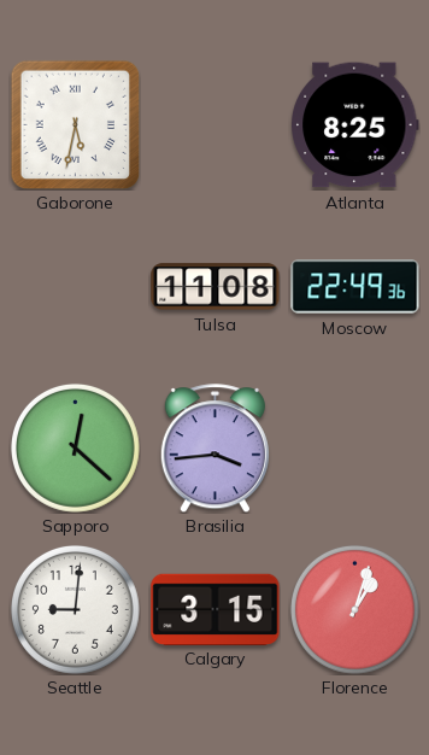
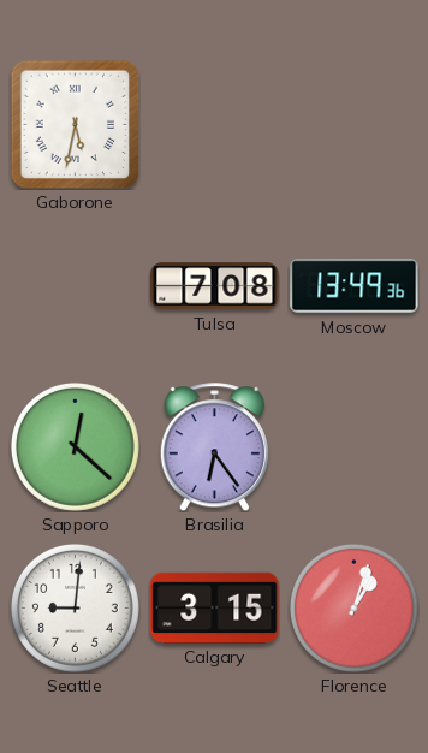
Atlanta: 8:25 -> none (355, 125)
Tulsa: 11:08 -> 7:08 (215, 286)
Moscow: 22:49 -> 13:49 (355, 286)
Brasilia: 3:44 -> 6:24 (214, 447)
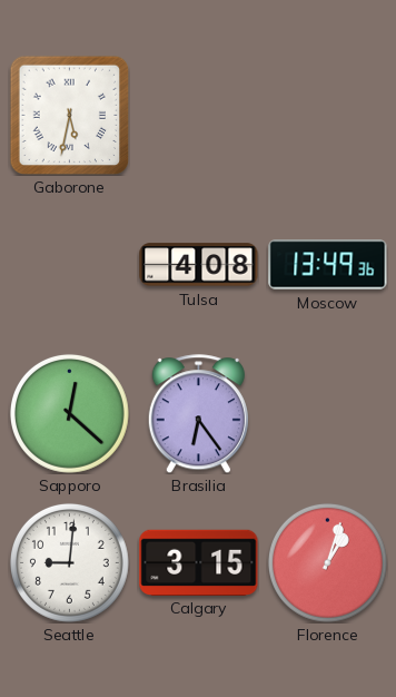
Tulsa: 7:08 -> 4:08 (199, 265)
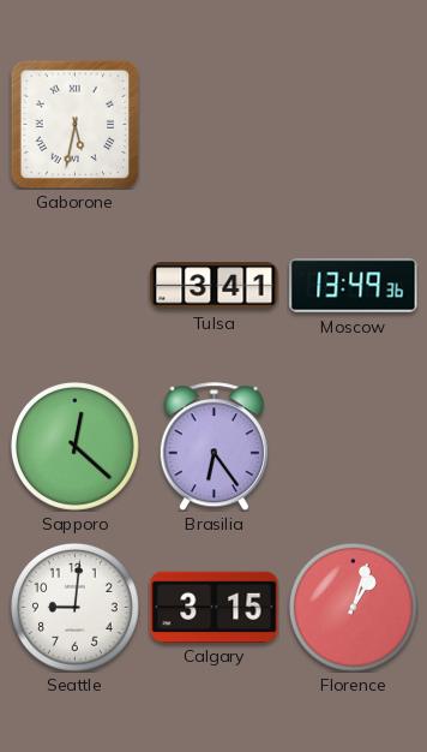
Tulsa: 4:08 -> 3:41 (215, 286)
